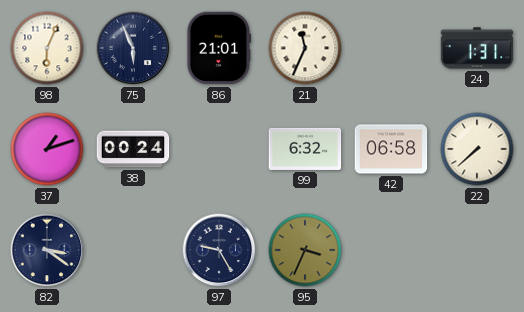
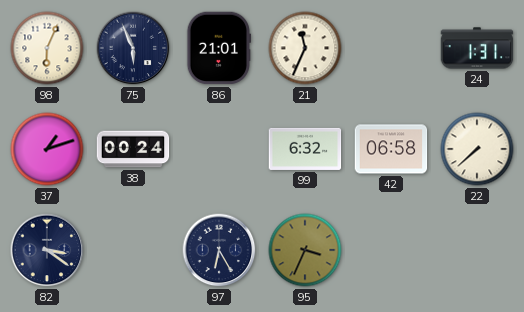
97: 9:25 -> 6:25 (219, 250)
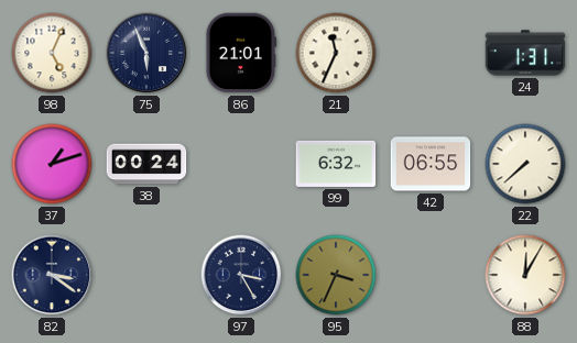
98: 6:04 -> 5:04 (52, 53)
42: 06:58 -> 06:55 (431, 164)
97: 6:25 -> 3:25 (241, 275)
88: none -> 12:05 (525, 275)
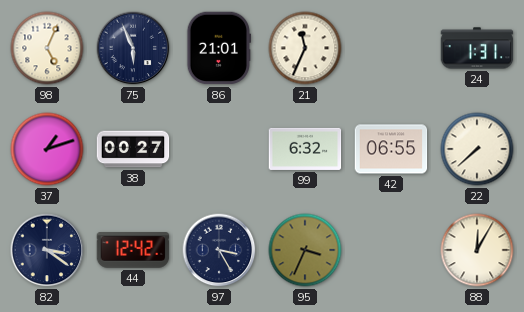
38: 00:24 -> 00:27 (133, 149)
44: none -> 12:42 (133, 250)
